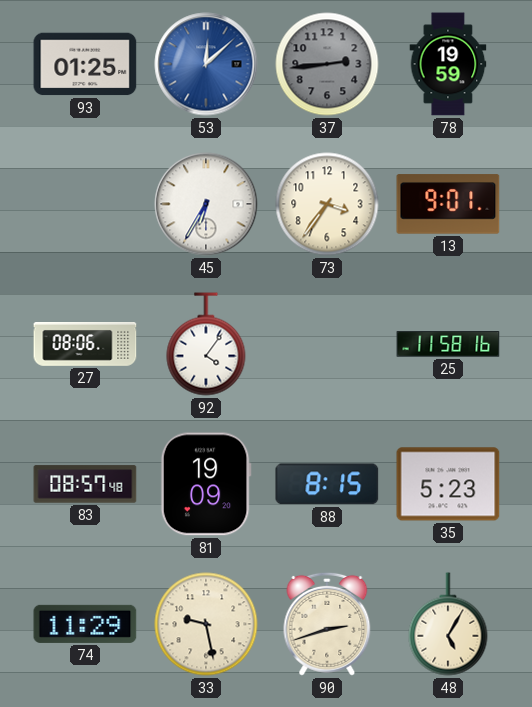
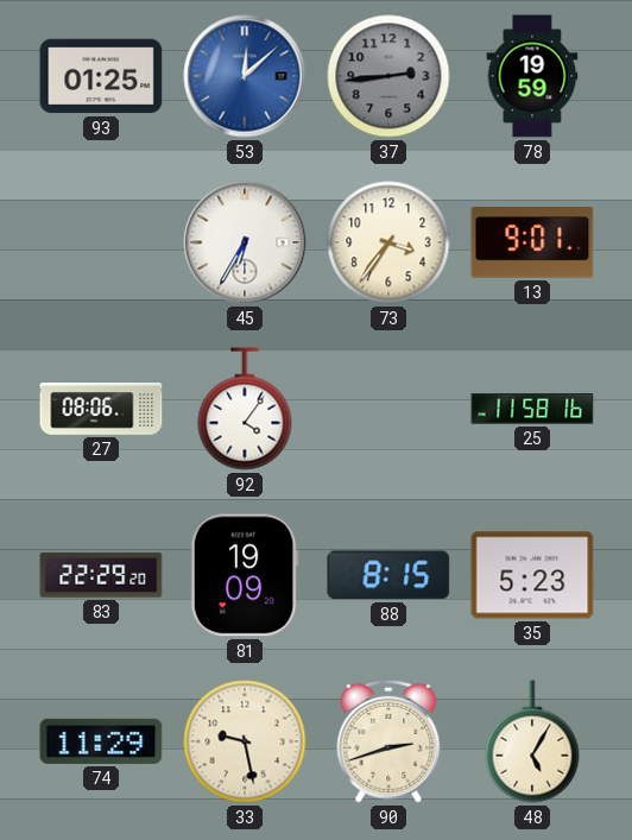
83: 08:57 -> 22:29 (101, 575)
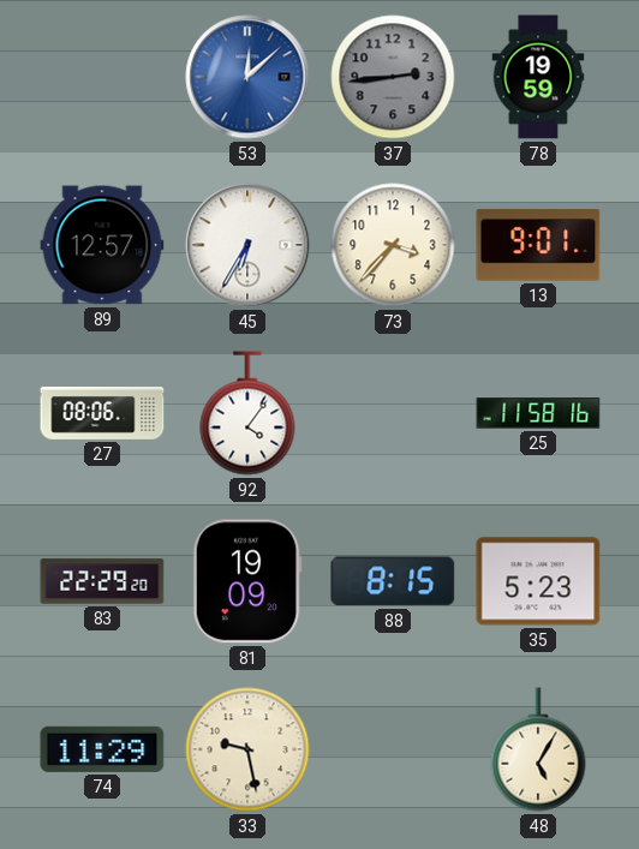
93: 01:25 -> none (101, 76)
89: none -> 12:57 (102, 245)
73: 3:36 -> 3:37 (393, 245)
90: 2:42 -> none (388, 741)
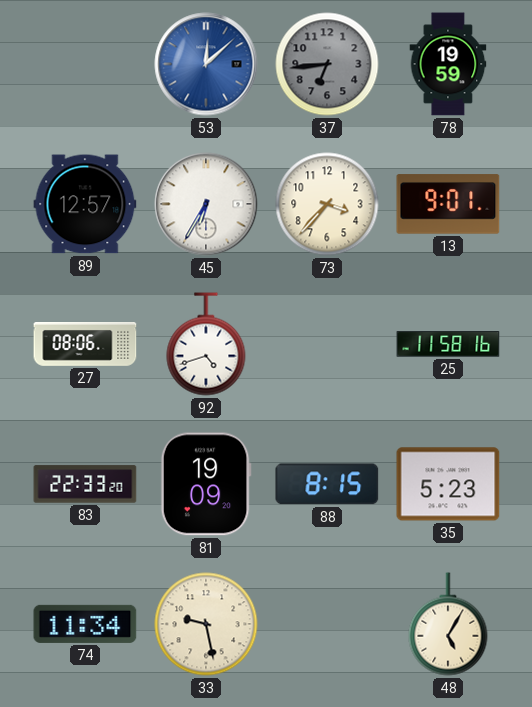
37: 2:44 -> 6:44 (327, 64)
92: 4:06 -> 4:42 (206, 344)
83: 22:29 -> 22:33 (85, 484)
74: 11:29 -> 11:34 (85, 624)
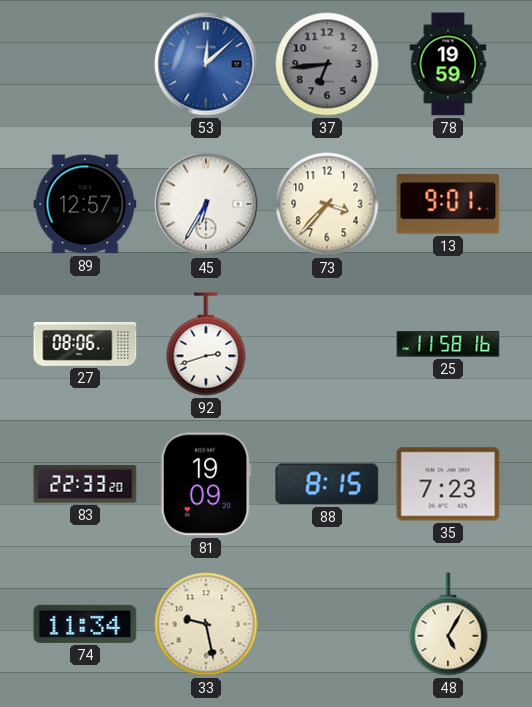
92: 4:42 -> 2:42 (206, 344)
35: 5:23 -> 7:23 (448, 484)
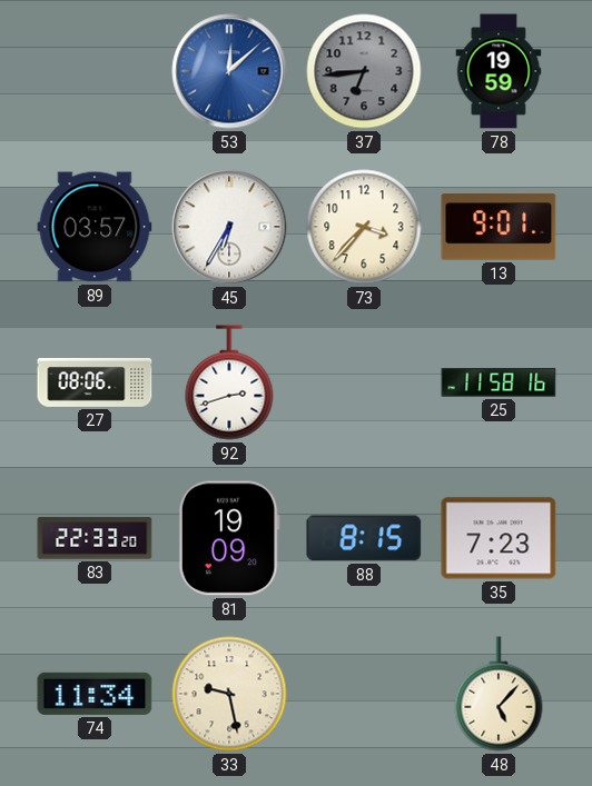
89: 12:57 -> 03:57 (95, 227)
48: 5:05 -> 5:07 (499, 694)
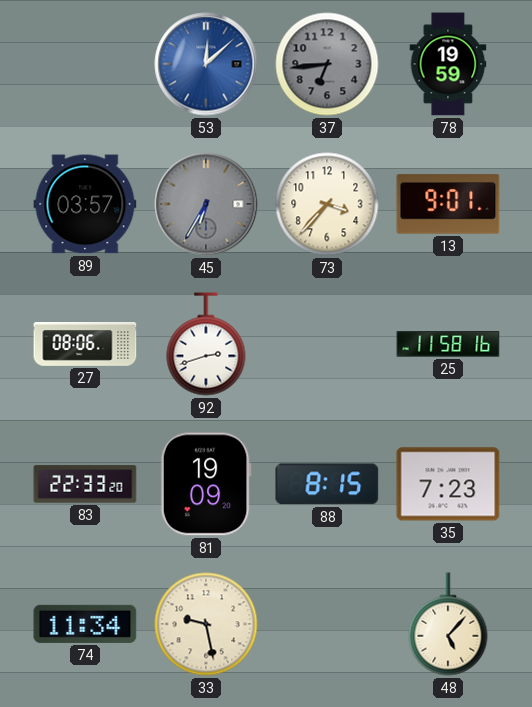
45 dial: white -> grey (206, 204)
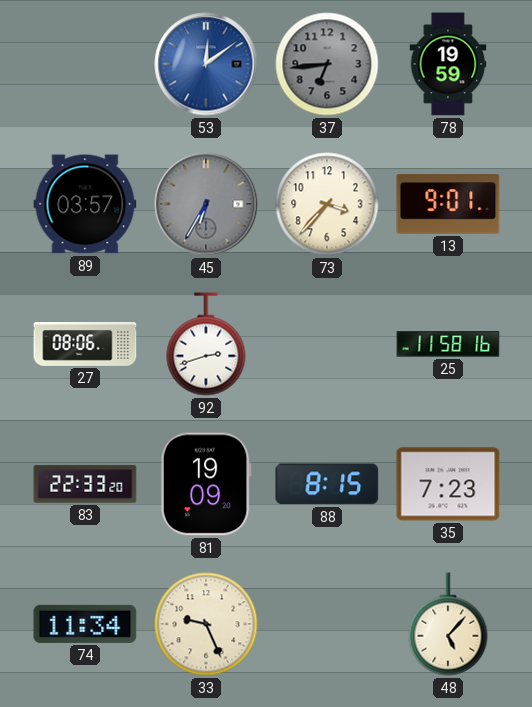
53: 12:08 -> 12:09 (206, 64)
33: 9:28 -> 9:26 (206, 624)
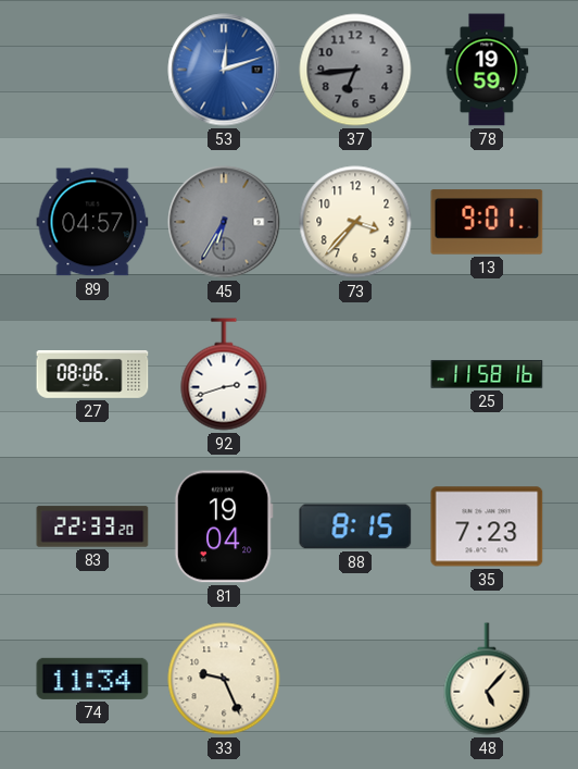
53: 12:09 -> 12:12 (224, 70)
89: 03:57 -> 04:57 (92, 222)
81: 19:09 -> 19:04 (224, 526)
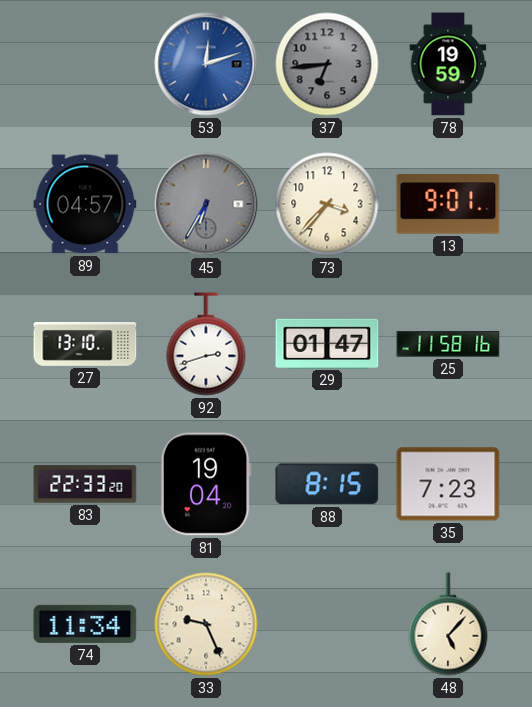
27: 08:06 -> 13:10 (85, 345)
29: none -> 01:47 (327, 343)
